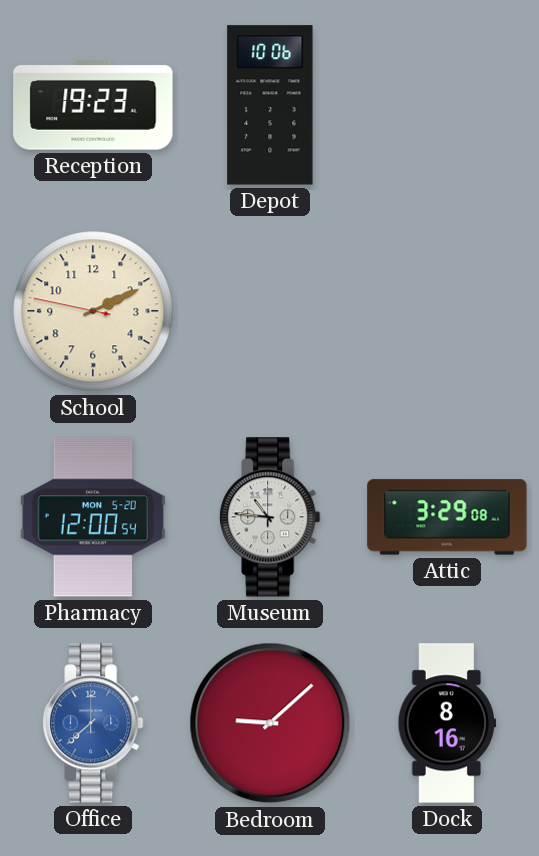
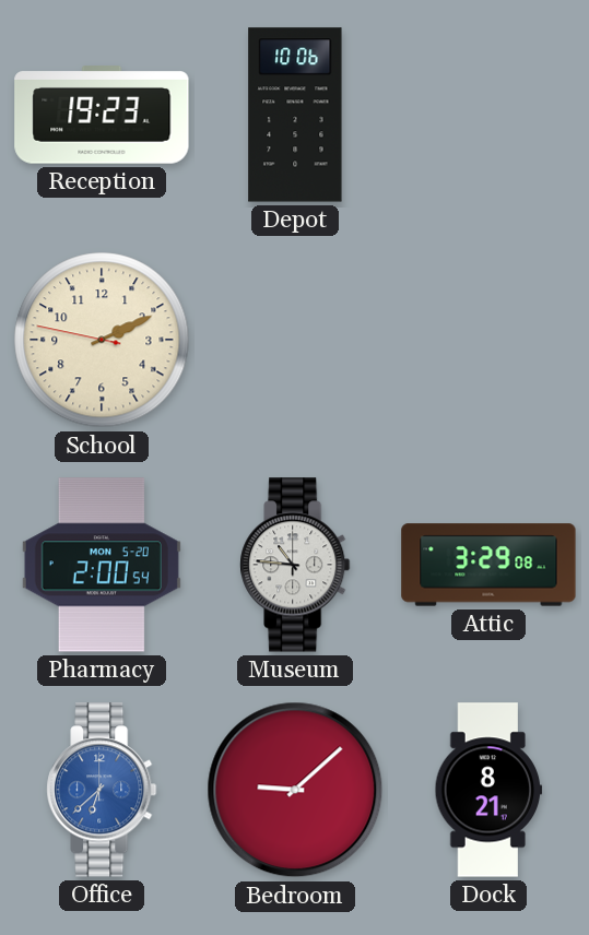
Pharmacy: 12:00 -> 2:00 (102, 565)
Office: 7:38 -> 6:38 (102, 790)
Dock: 8:16 -> 8:21 (488, 790)
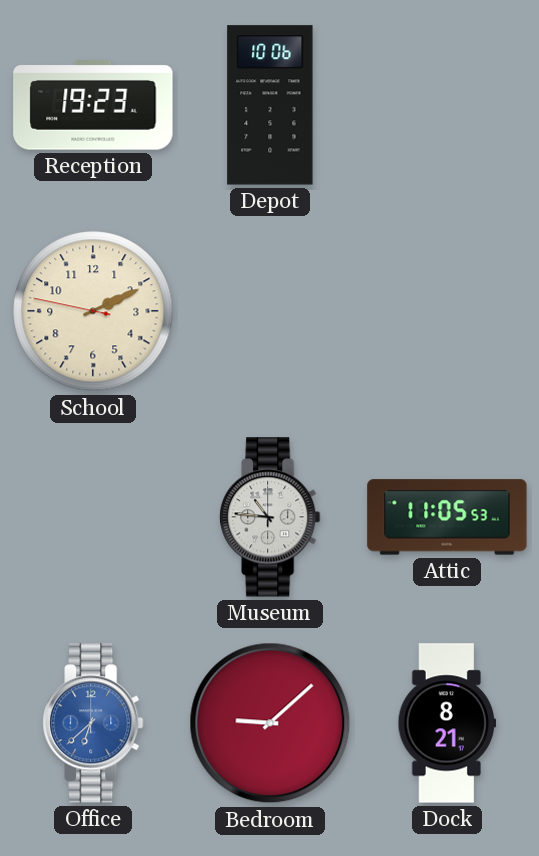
Pharmacy: 2:00 -> none (102, 565)
Attic: 3:29 -> 11:05 (447, 517)
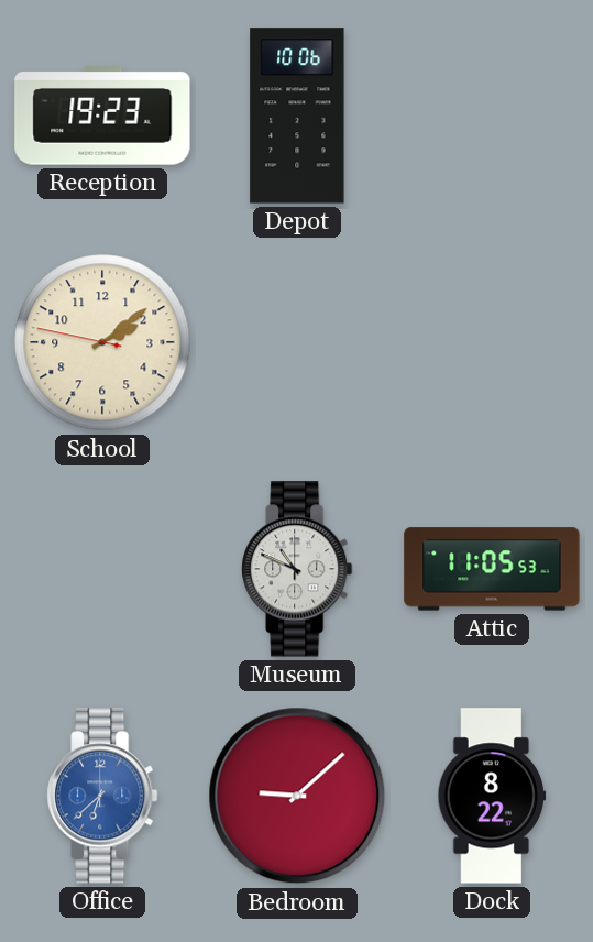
School: 2:10 -> 2:08 (102, 342)
Museum: 10:46 -> 10:49 (297, 569)
Dock: 8:21 -> 8:22 (492, 796)
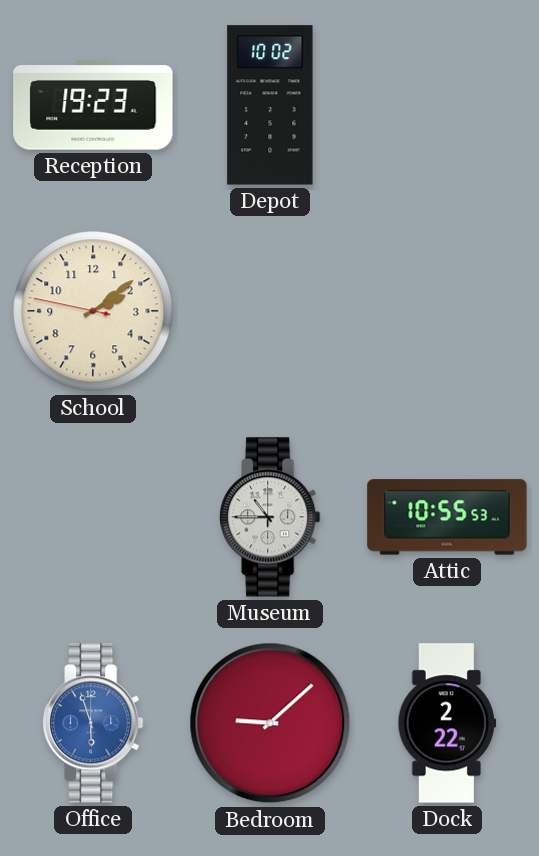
Depot: 10:06 -> 10:02 (270, 105)
Museum: 10:49 -> 10:45 (270, 517)
Attic: 11:05 -> 10:55 (447, 517)
Office: 6:38 -> 5:57 (93, 723)
Dock: 8:22 -> 2:22 (447, 723)
